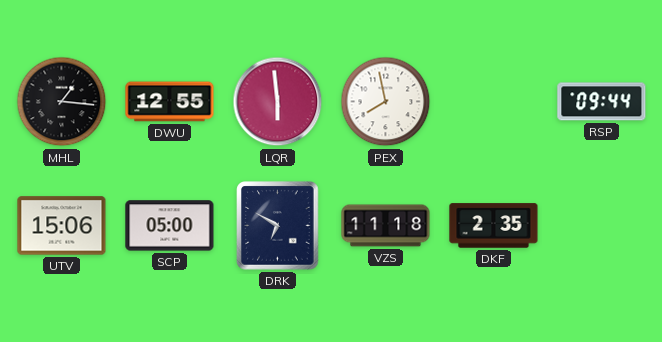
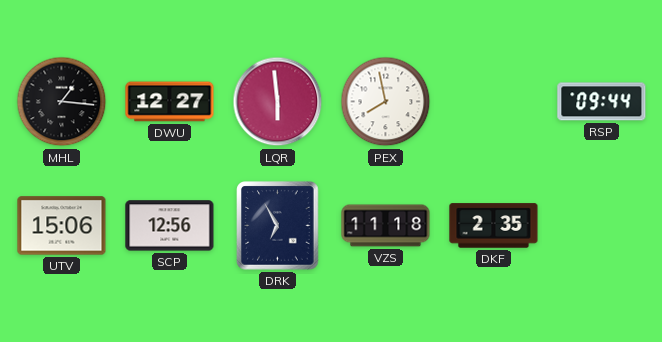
DWU: 12:55 -> 12:27 (170, 102)
SCP: 05:00 -> 12:56 (170, 226)
DRK: 6:50 -> 6:55 (278, 226)
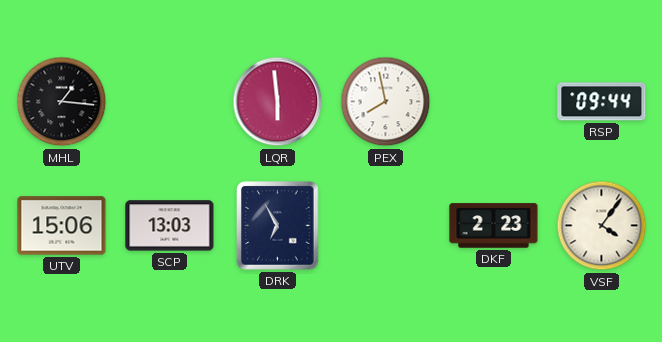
DWU: 12:27 -> none (170, 102)
SCP: 12:56 -> 13:03 (170, 226)
VZS: 11:18 -> none (386, 226)
DKF: 2:35 -> 2:23 (494, 226)
VSF: none -> 4:06 (602, 226)
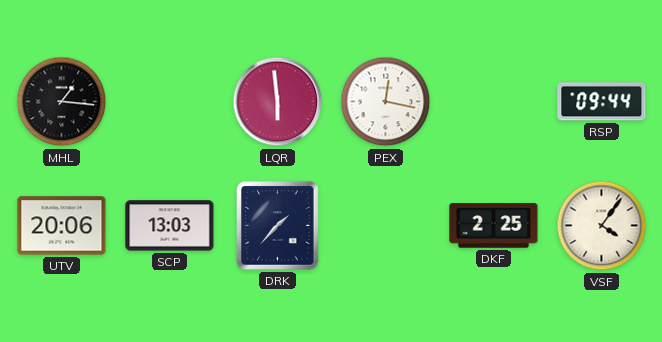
PEX: 7:58 -> 12:17 (386, 102)
UTV: 15:06 -> 20:06 (62, 226)
DRK: 6:55 -> 1:37 (278, 226)
DKF: 2:23 -> 2:25 (494, 226)
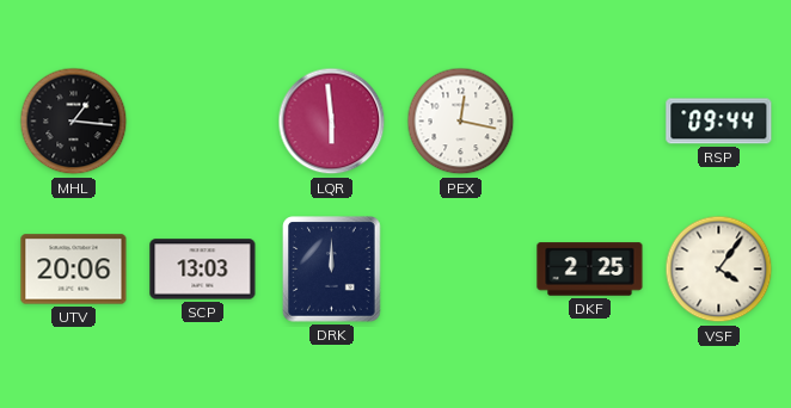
DRK: 1:37 -> 12:00 (332, 270)
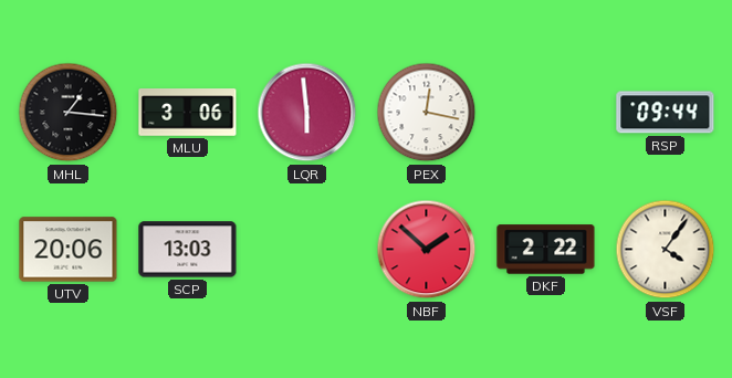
MLU: none -> 3:06 (188, 113)
DRK: 12:00 -> none (332, 270)
NBF: none -> 1:52 (427, 250)
DKF: 2:25 -> 2:22 (546, 250)
